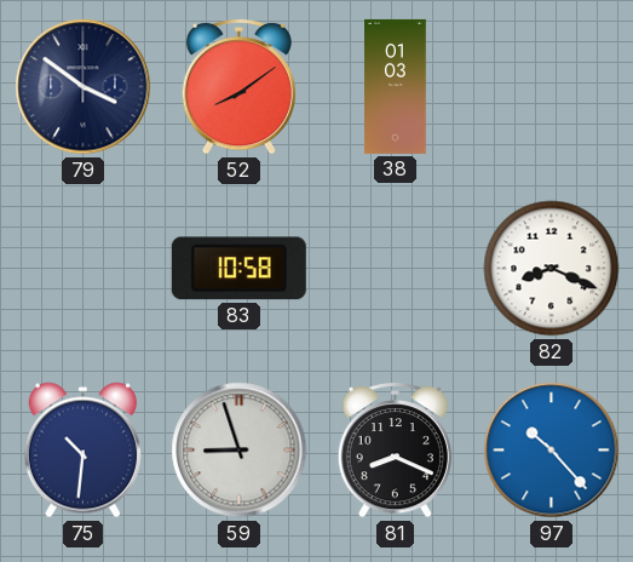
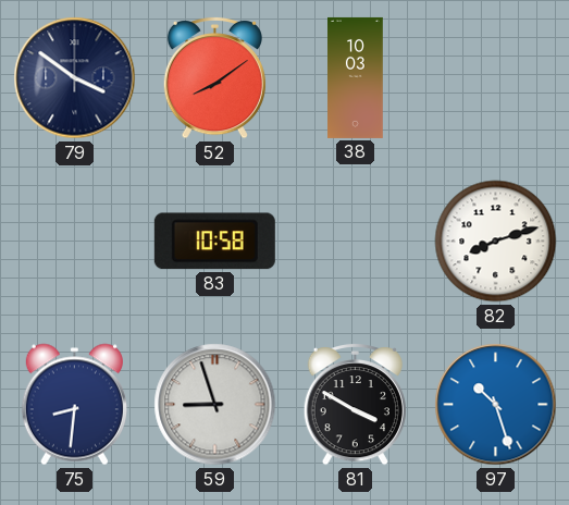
38: 01:03 -> 10:03 (356, 77)
82: 8:19 -> 8:12 (496, 242)
75: 10:31 -> 8:31 (74, 405)
81: 8:19 -> 3:50 (355, 404)
97: 10:23 -> 10:27 (496, 405)
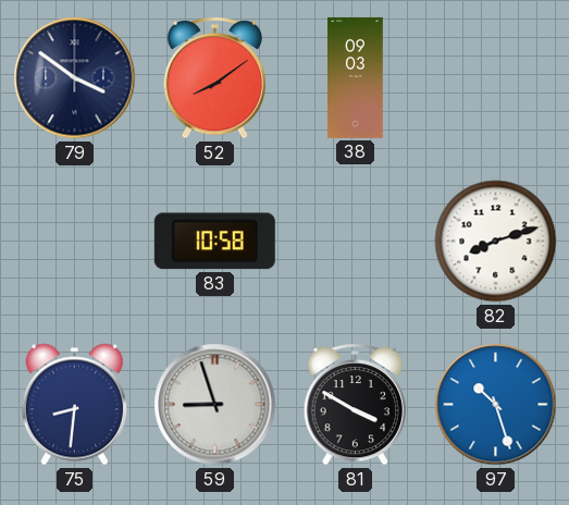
38: 10:03 -> 09:03 (356, 77)
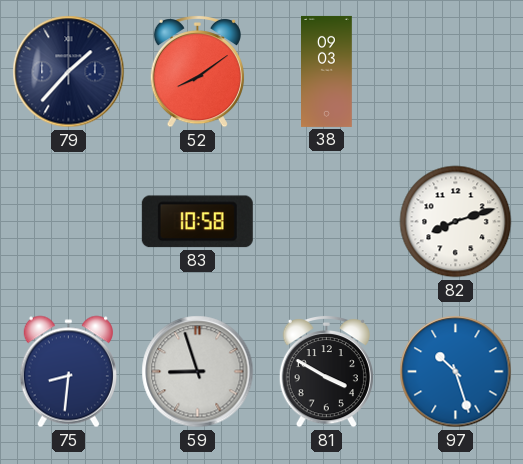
79: 3:51 -> 1:37 (69, 72)
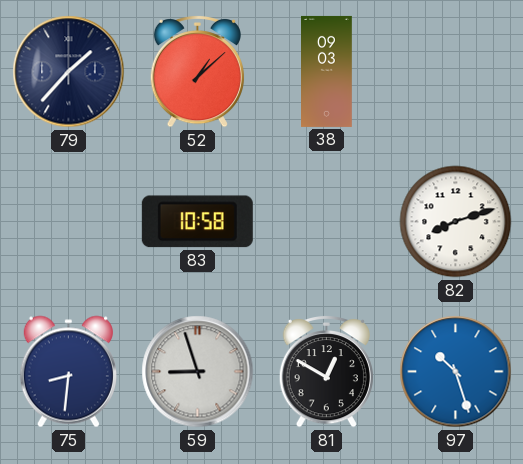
52: 8:09 -> 1:08 (197, 71)
81: 3:50 -> 12:50 (326, 371)
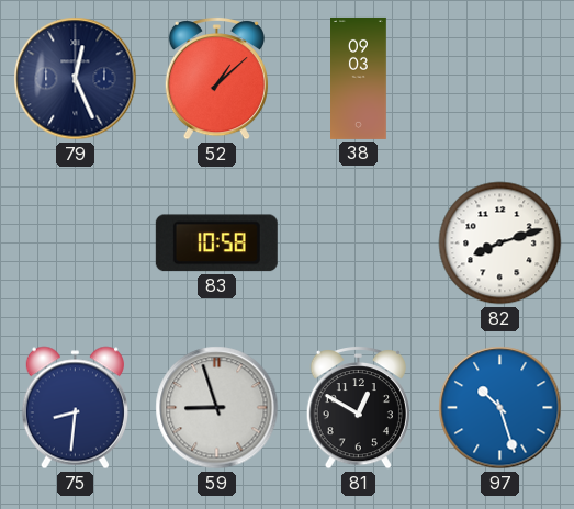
79: 1:37 -> 12:26 (76, 79)
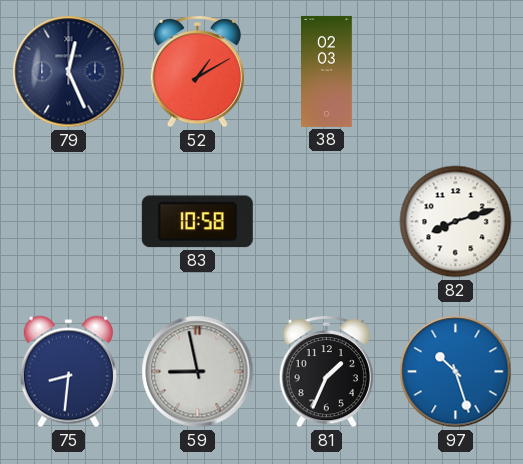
52: 1:08 -> 1:10 (197, 71)
38: 09:03 -> 02:03 (327, 71)
59: 8:57 -> 8:58 (198, 372)
81: 12:50 -> 1:34 (326, 371)
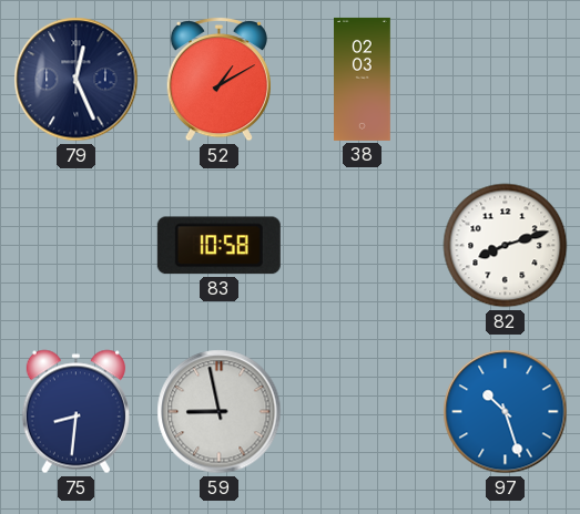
81: 1:34 -> none (326, 371)
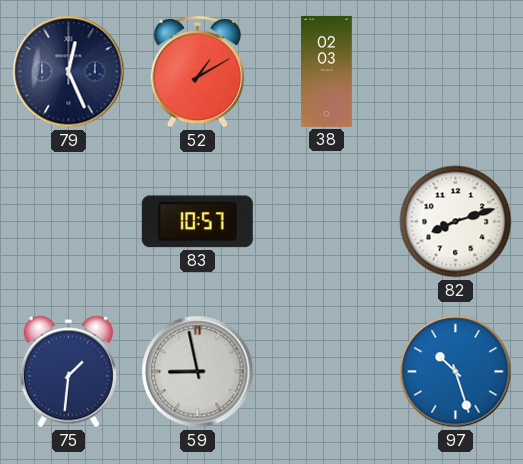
83: 10:58 -> 10:57 (197, 222)
75: 8:31 -> 1:31 (68, 372)
